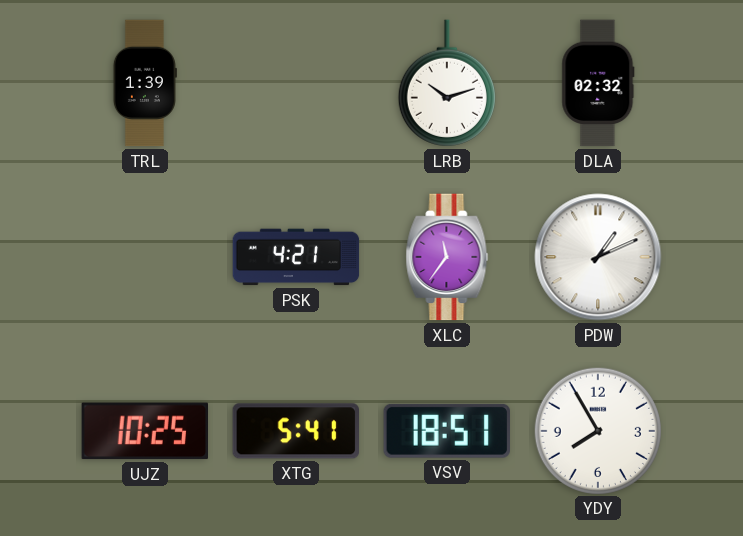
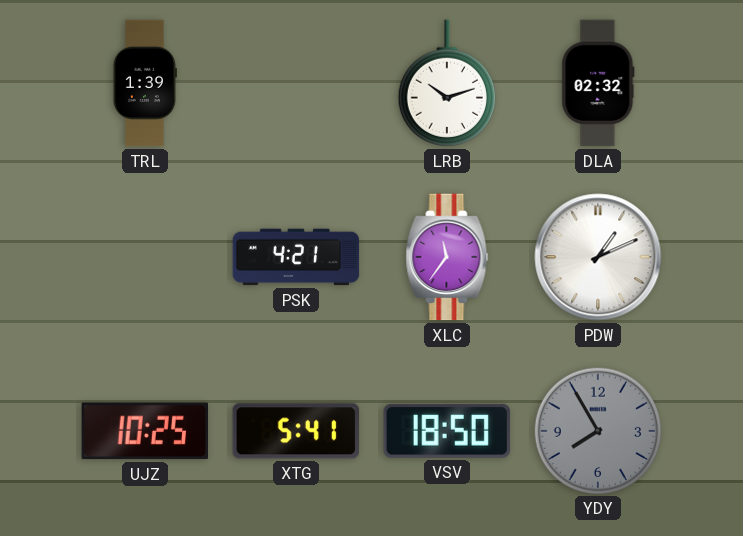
VSV: 18:51 -> 18:50 (446, 431)
YDY dial: white -> grey (597, 430)
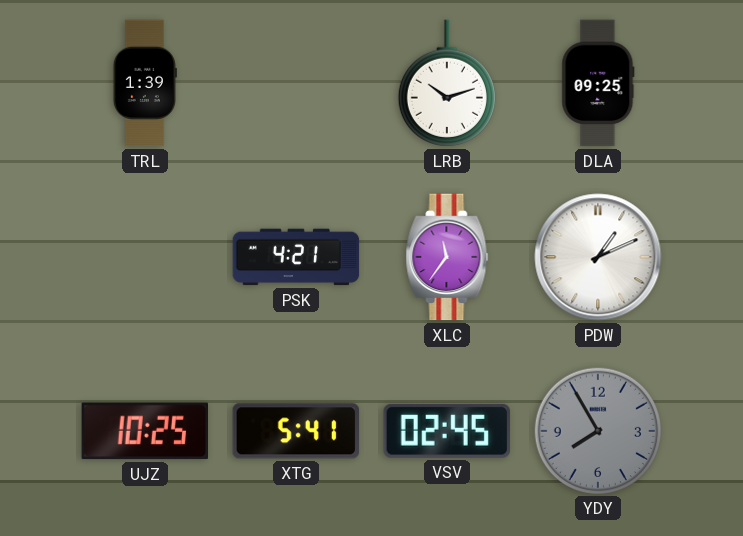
DLA: 02:32 -> 09:25 (598, 83)
VSV: 18:50 -> 02:45 (446, 431)
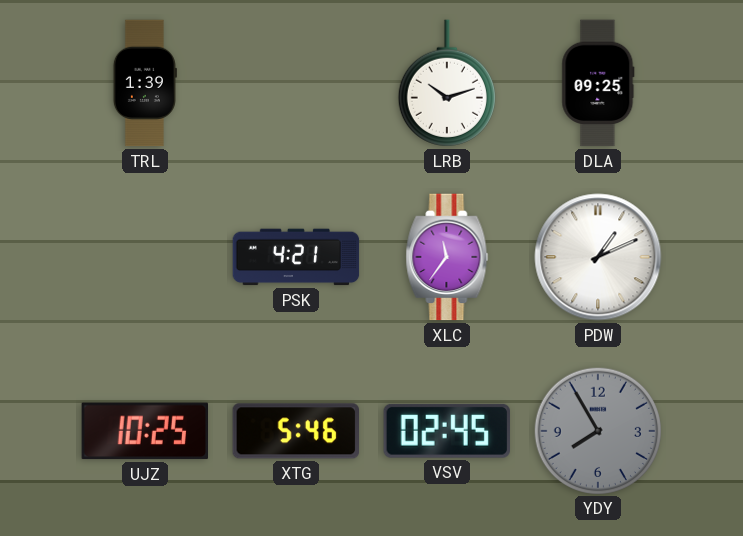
XTG: 5:41 -> 5:46 (296, 431)
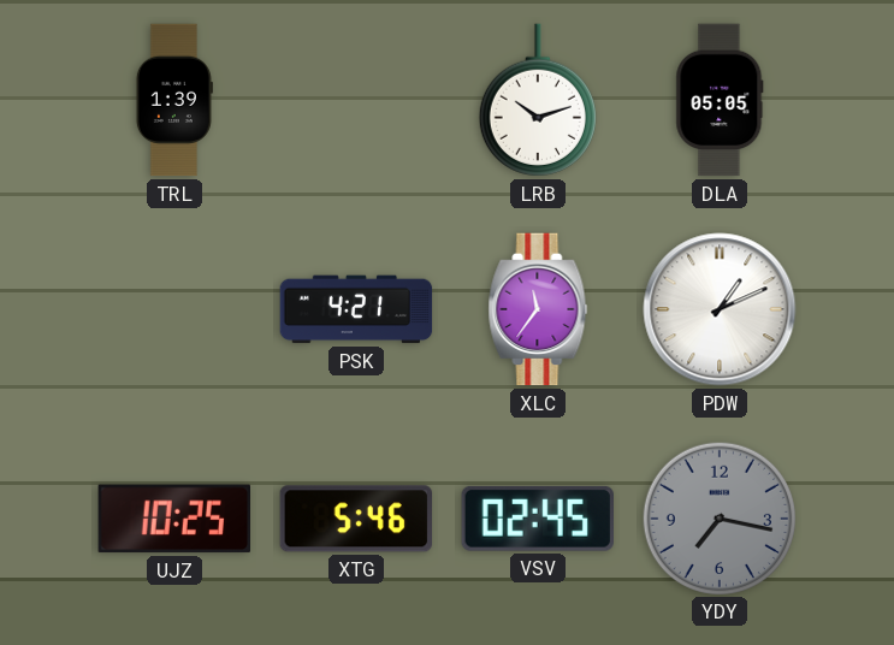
DLA: 09:25 -> 05:05 (720, 100)
YDY: 7:55 -> 7:17 (718, 517)
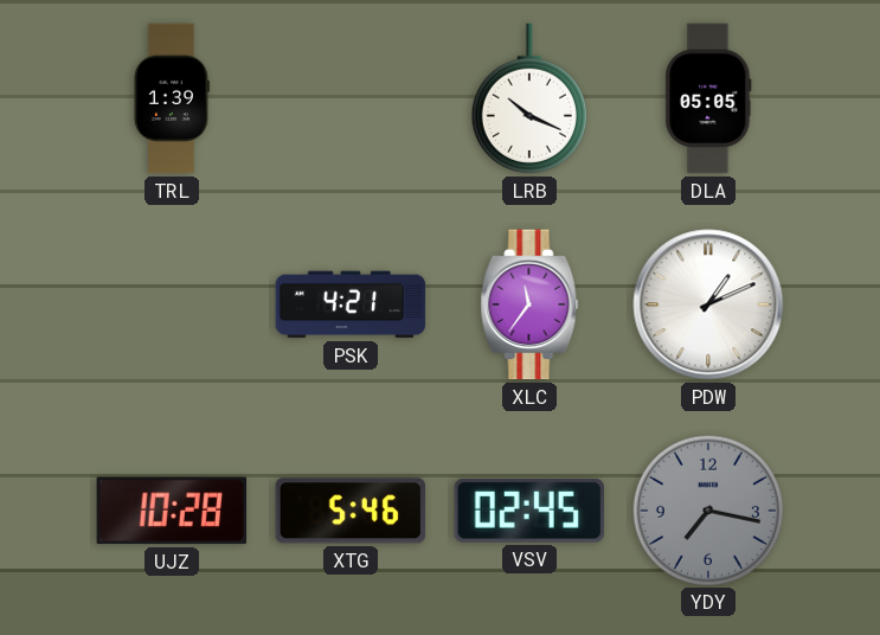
LRB: 10:12 -> 10:19 (529, 98)
UJZ: 10:25 -> 10:28 (172, 511)
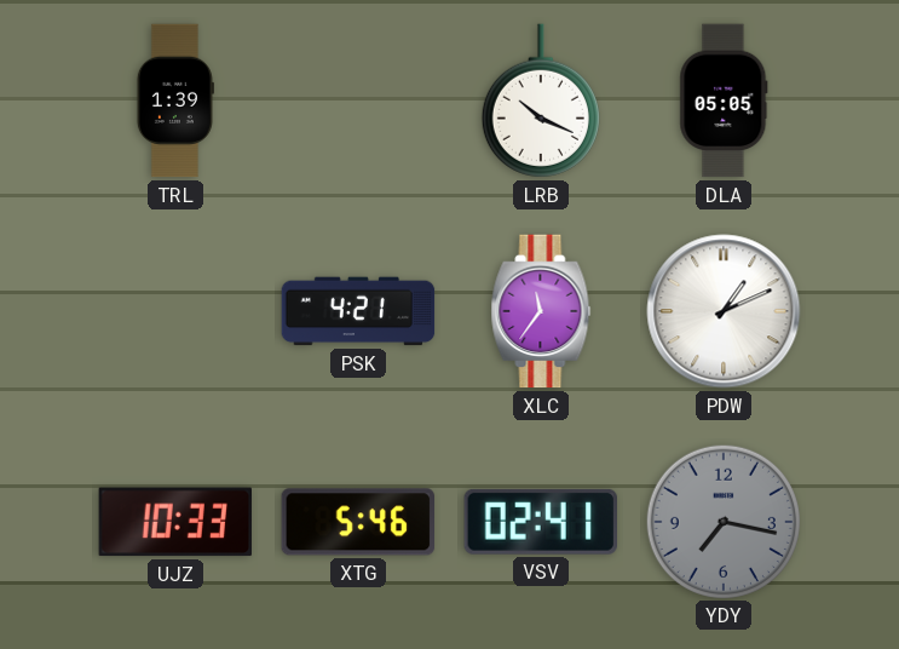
UJZ: 10:28 -> 10:33 (175, 522)
VSV: 02:45 -> 02:41 (540, 522)
